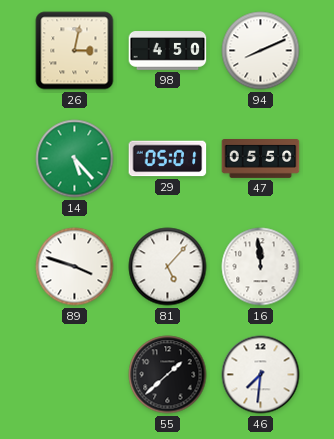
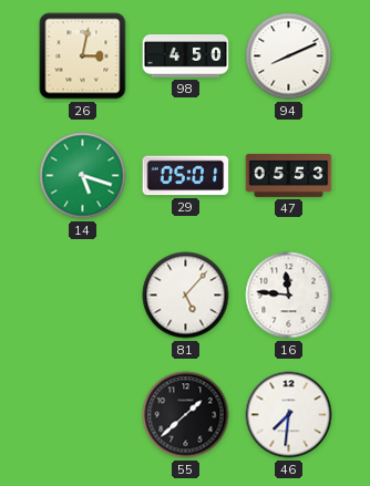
14: 5:23 -> 5:18 (83, 176)
47: 05:50 -> 05:53 (289, 176)
89: 3:48 -> none (75, 267)
16: 11:59 -> 11:46 (289, 296)
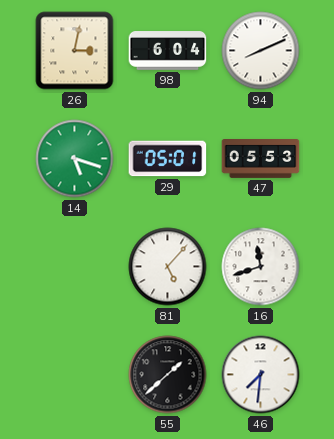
98: 4:50 -> 6:04 (168, 51)
16: 11:46 -> 11:42 (261, 267)
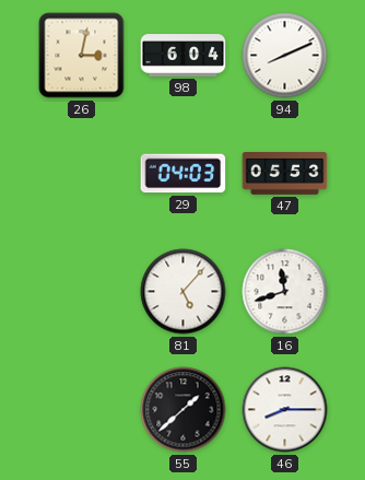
14: 5:18 -> none (75, 159)
29: 05:01 -> 04:03 (184, 174)
46: 7:31 -> 8:15 (285, 410)
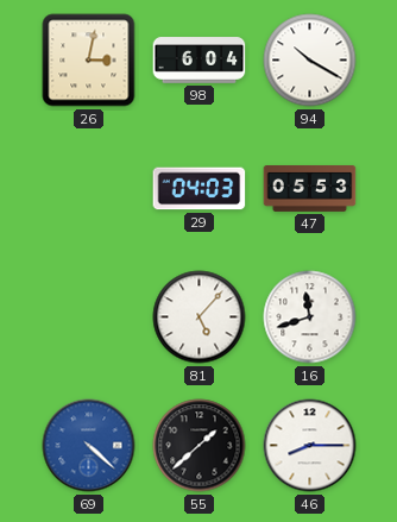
94: 8:11 -> 10:20 (310, 61)
69: none -> 4:22 (89, 446)
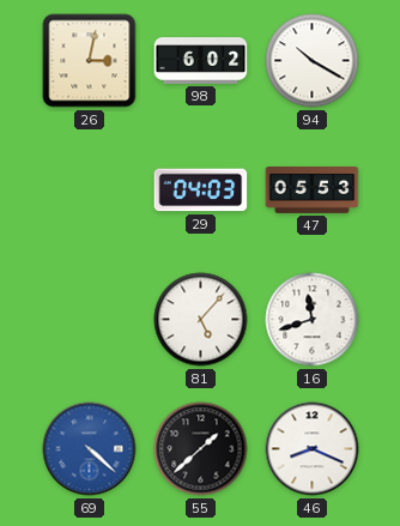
98: 6:04 -> 6:02 (201, 61)
46: 8:15 -> 8:19 (313, 449)
